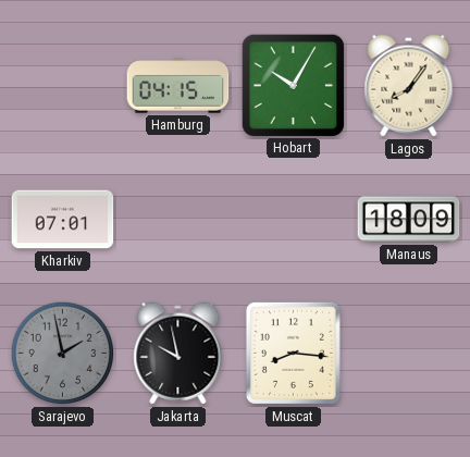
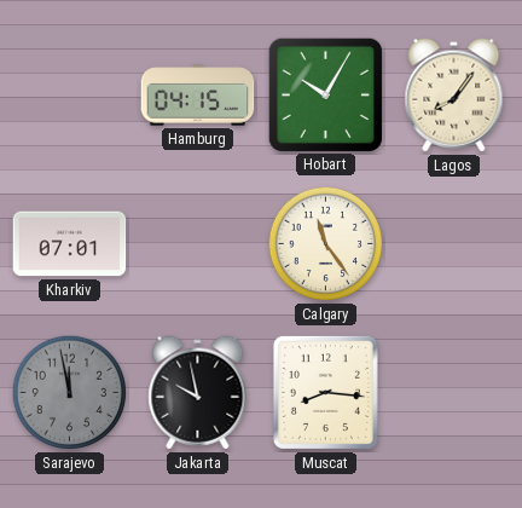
Calgary: none -> 11:24 (326, 244)
Manaus: 18:09 -> none (409, 220)
Sarajevo: 1:58 -> 11:58 (70, 393)
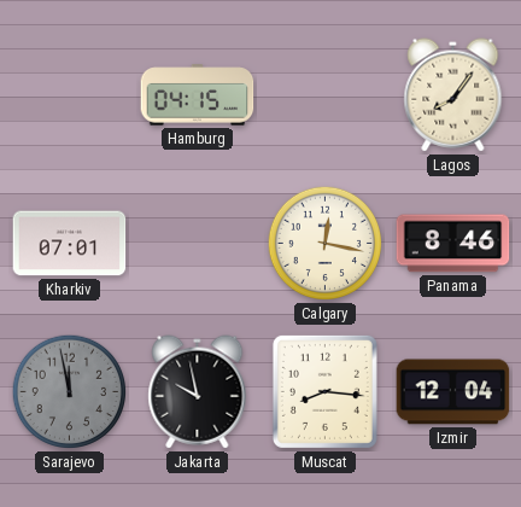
Hobart: 10:05 -> none (325, 94)
Calgary: 11:24 -> 12:17 (326, 244)
Panama: none -> 8:46 (453, 244)
Izmir: none -> 12:04 (453, 392)
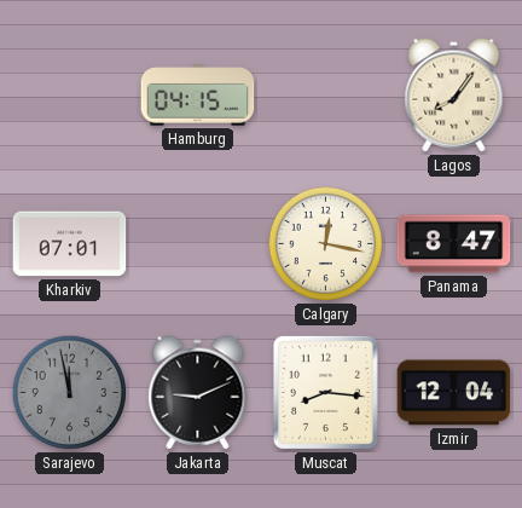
Panama: 8:46 -> 8:47 (454, 244)
Jakarta: 9:58 -> 9:11 (198, 393)
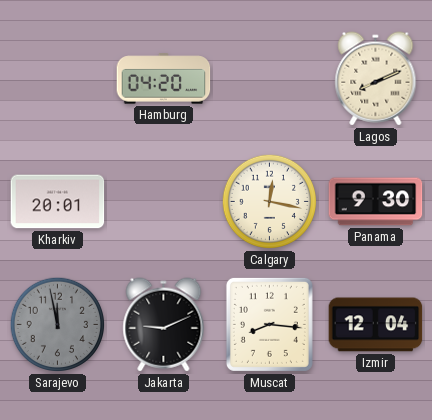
Hamburg: 04:15 -> 04:20 (164, 79)
Lagos: 8:06 -> 8:11 (376, 79)
Kharkiv: 07:01 -> 20:01 (58, 202)
Panama: 8:47 -> 9:30 (376, 202)
